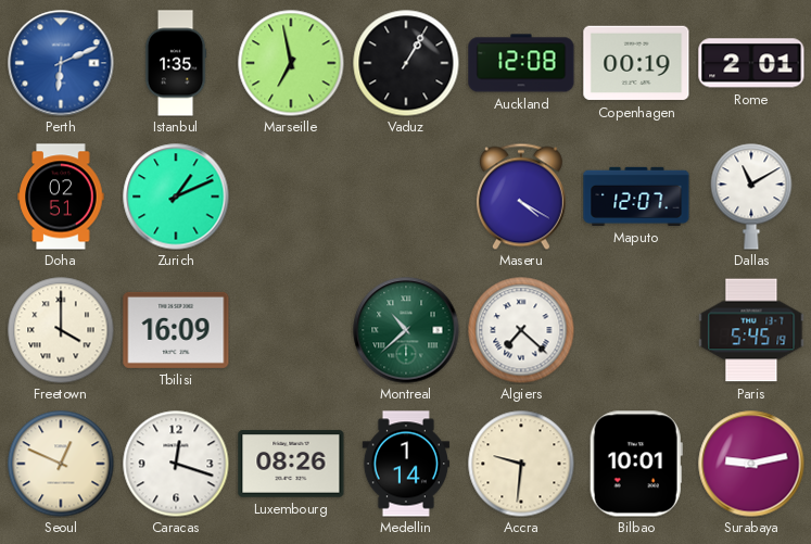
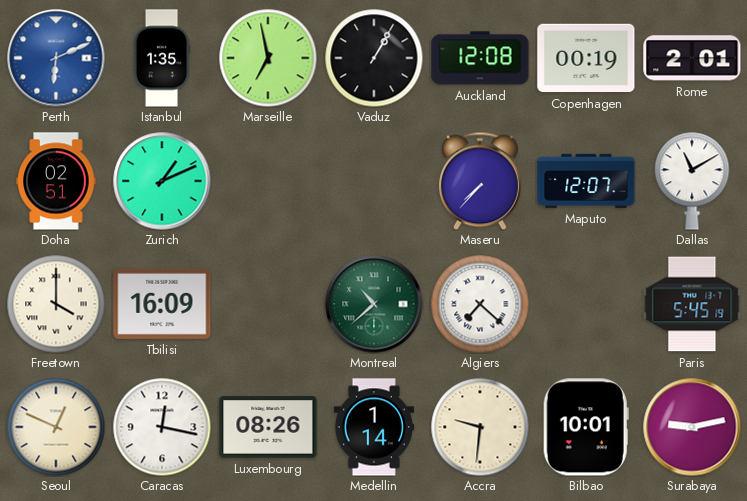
Maseru: 4:20 -> 7:37 (480, 181)
Caracas: 12:18 -> 12:17 (162, 427)
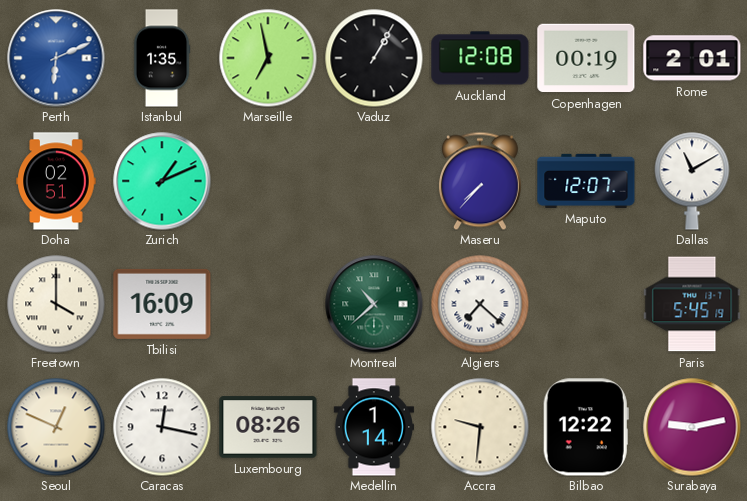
Bilbao: 10:01 -> 12:22 (586, 427)
